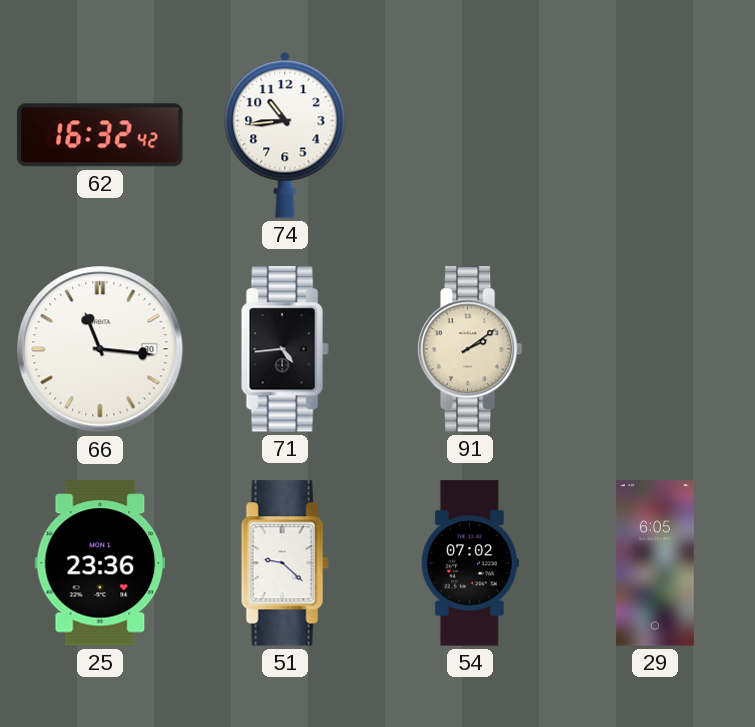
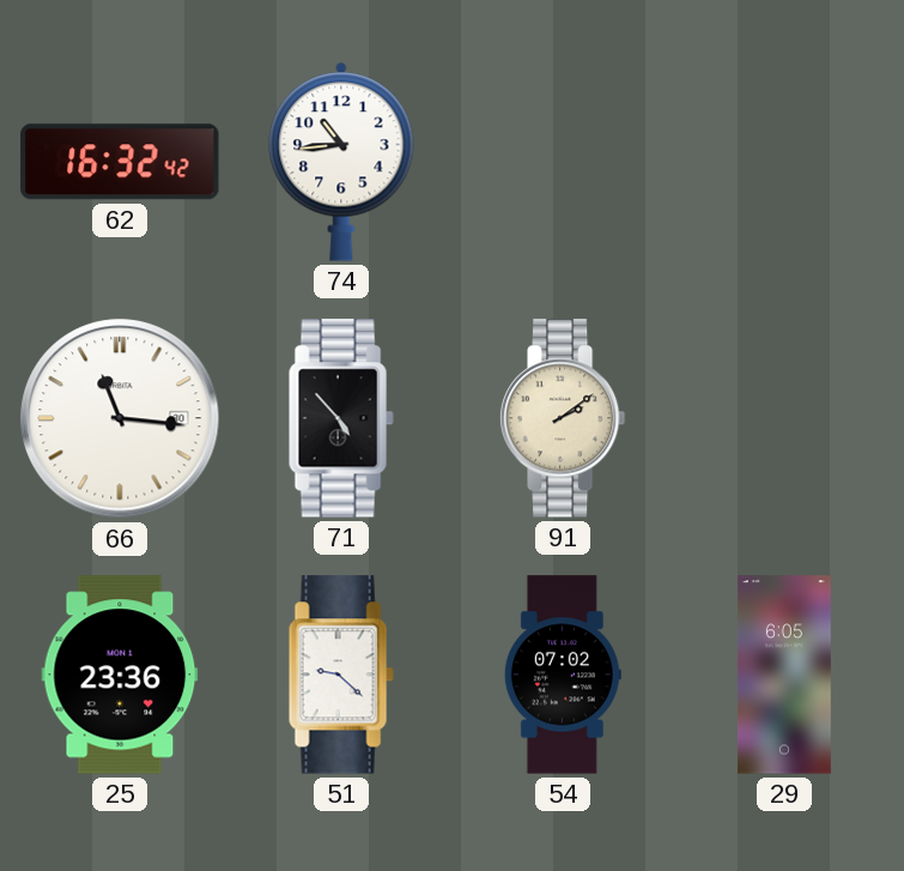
71: 4:44 -> 4:53 (341, 418)
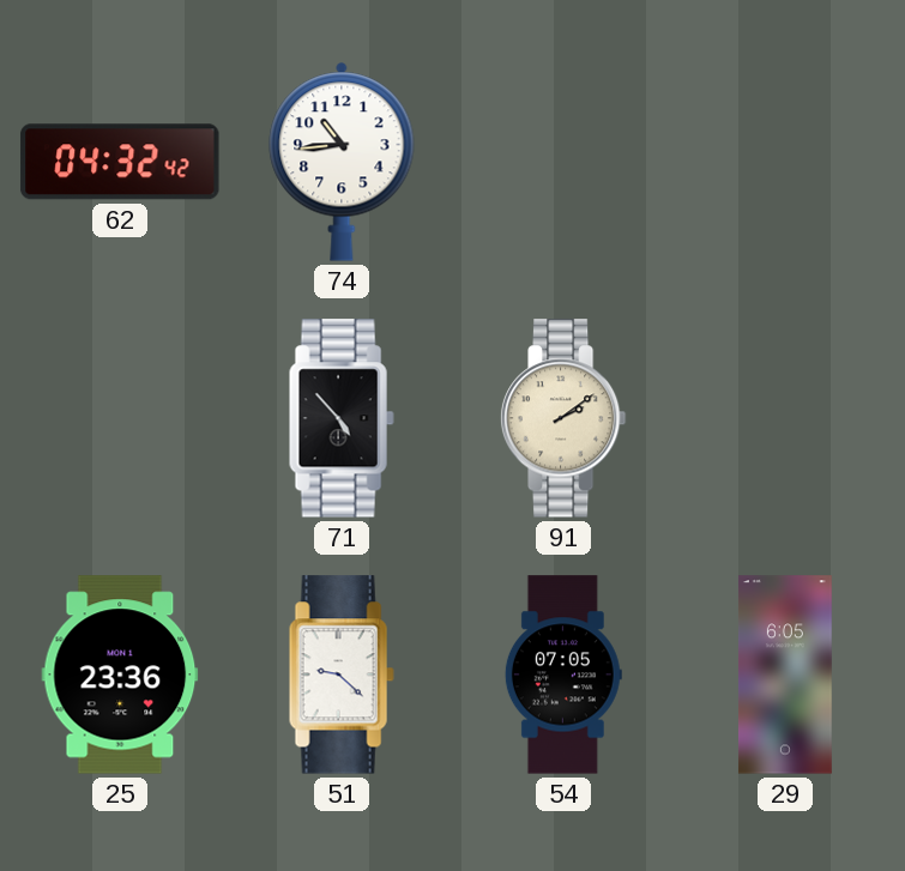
62: 16:32 -> 04:32 (120, 162)
66: 11:16 -> none (120, 418)
54: 07:02 -> 07:05 (563, 675)
